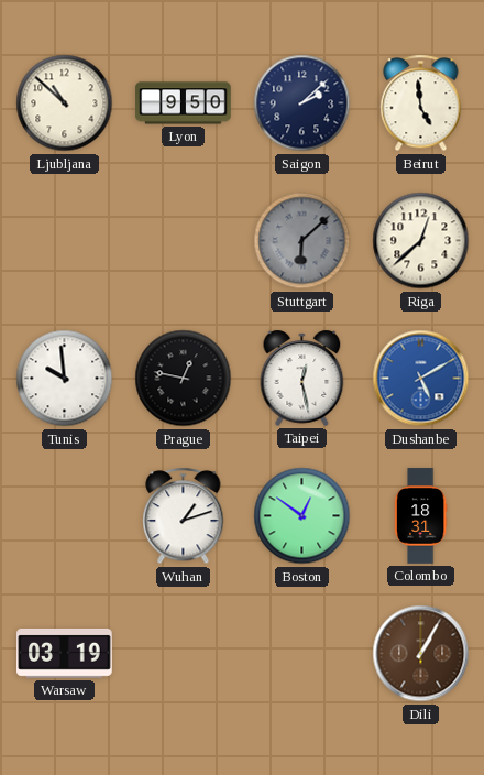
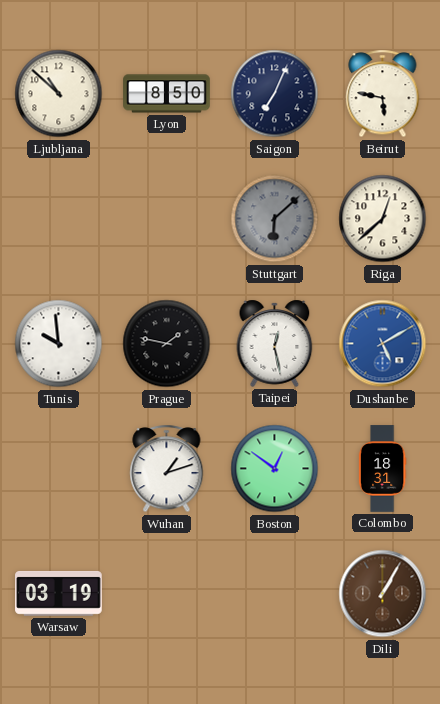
Lyon: 9:50 -> 8:50 (167, 94)
Saigon: 2:08 -> 7:04 (275, 94)
Beirut: 4:59 -> 5:47 (383, 94)
Prague: 12:47 -> 1:47 (167, 344)
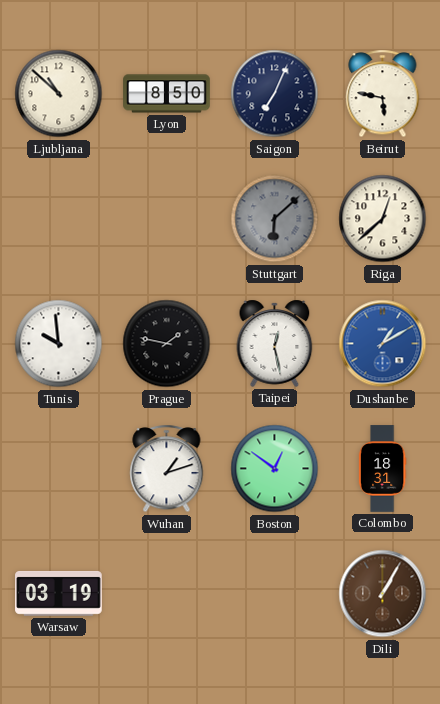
Dushanbe: 5:10 -> 1:10 (383, 344)
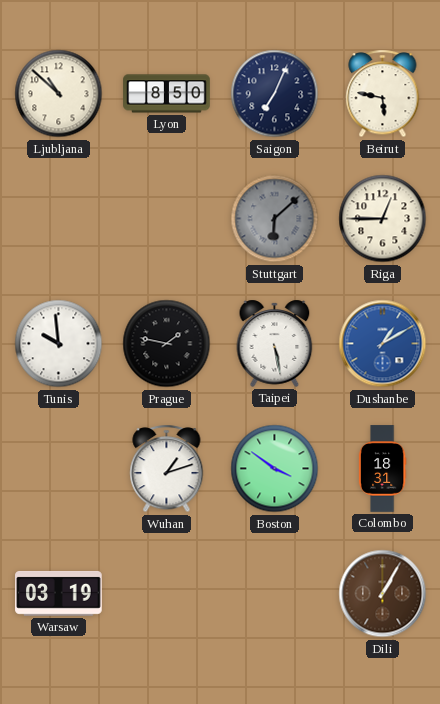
Riga: 12:38 -> 12:45 (383, 219)
Taipei: 12:28 -> 5:28 (275, 343)
Boston: 12:51 -> 3:51 (275, 469)
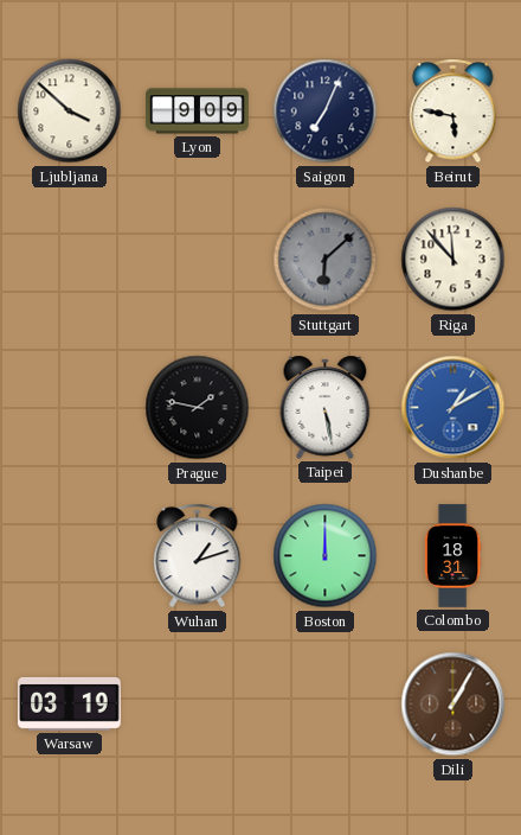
Ljubljana: 10:52 -> 3:52 (70, 111)
Lyon: 8:50 -> 9:09 (198, 111)
Riga: 12:45 -> 11:53 (454, 260)
Tunis: 9:59 -> none (59, 344)
Boston: 3:51 -> 12:00 (326, 556)
